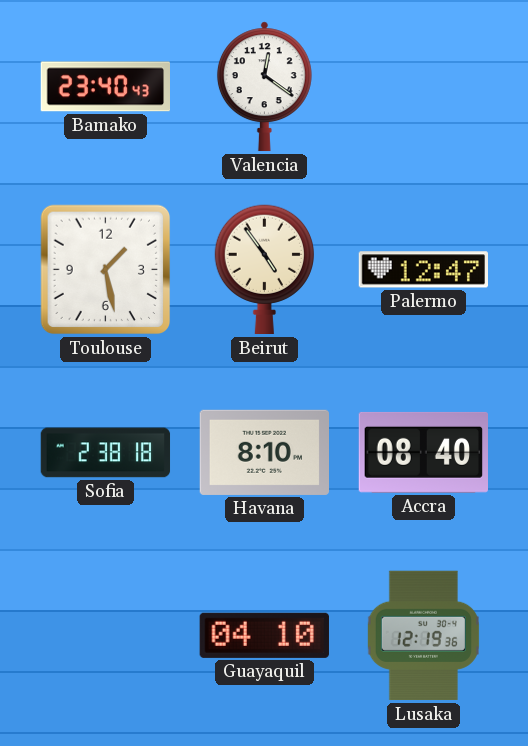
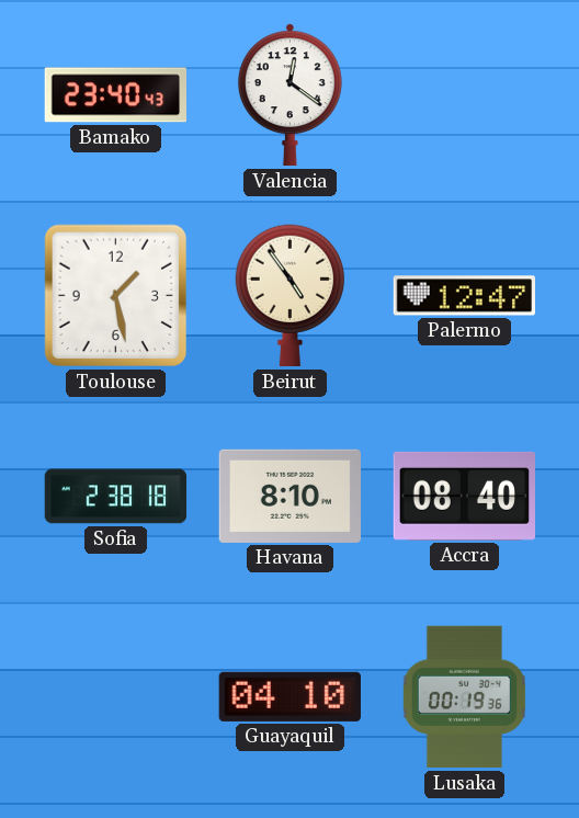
Lusaka: 12:19 -> 00:19 (464, 697)
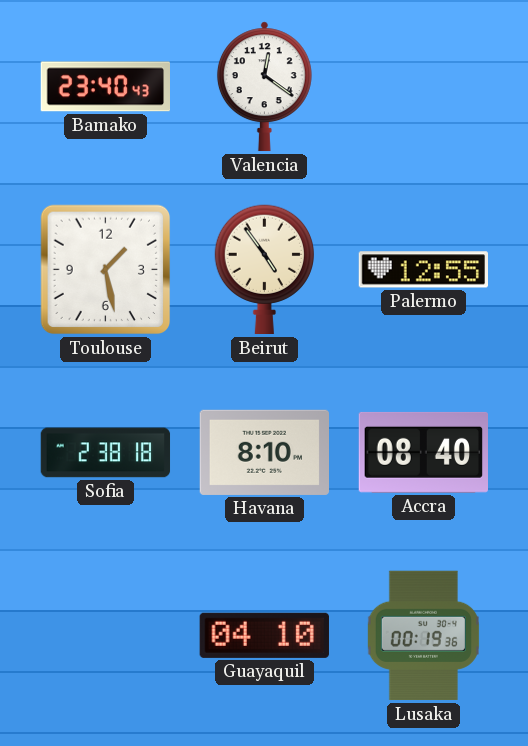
Palermo: 12:47 -> 12:55 (423, 270)
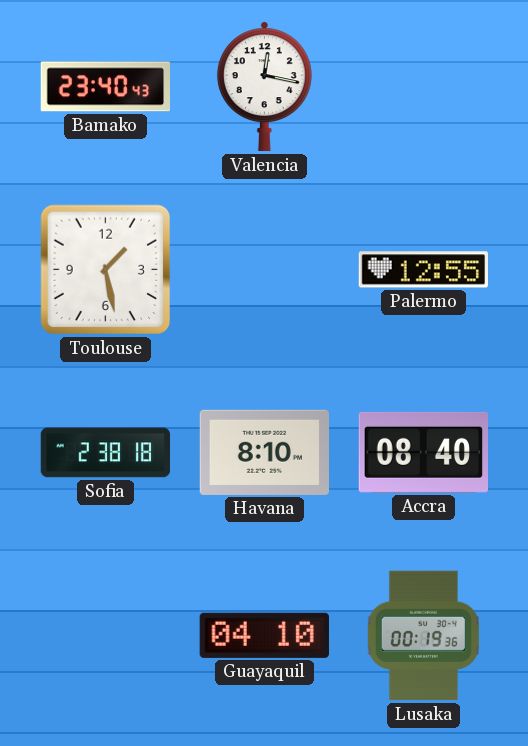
Valencia: 12:21 -> 12:17 (264, 87)
Beirut: 4:54 -> none (264, 270)
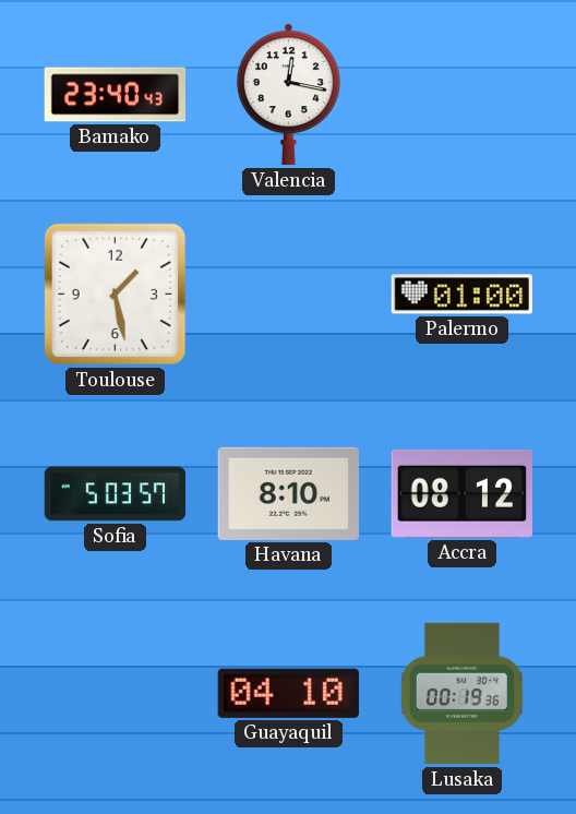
Palermo: 12:55 -> 01:00 (461, 295)
Sofia: 2:38 -> 5:03 (116, 494)
Accra: 08:40 -> 08:12 (461, 493)
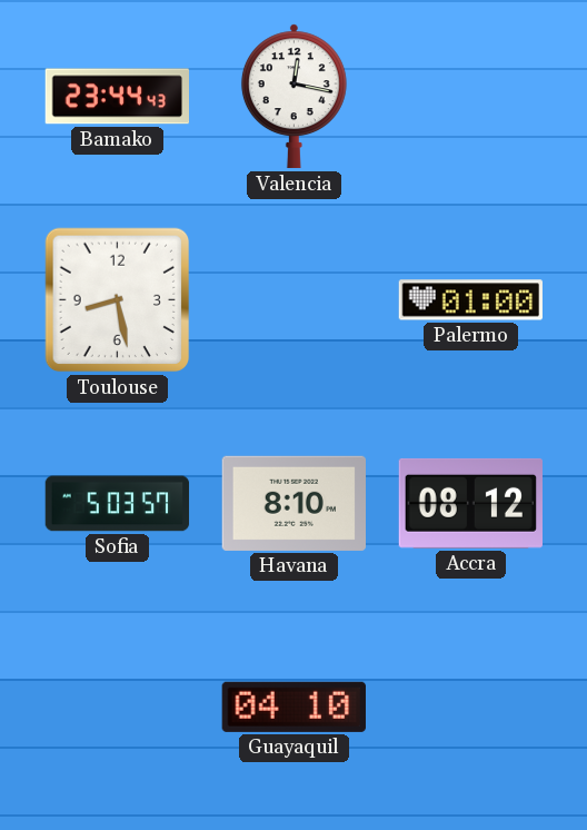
Bamako: 23:40 -> 23:44 (117, 97)
Toulouse: 1:28 -> 8:28 (118, 300)
Lusaka: 00:19 -> none (461, 694)
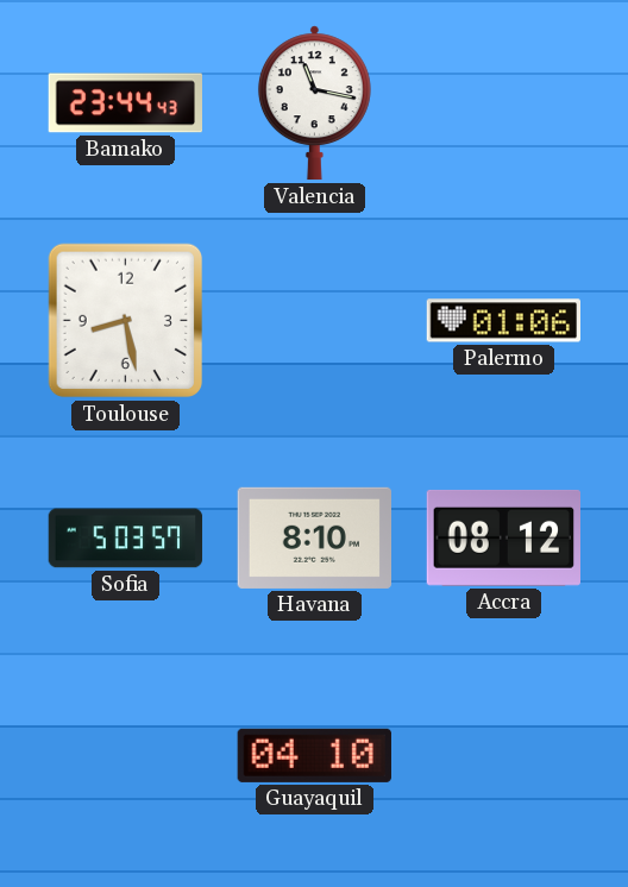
Valencia: 12:17 -> 11:17 (314, 103)
Palermo: 01:00 -> 01:06 (503, 321)
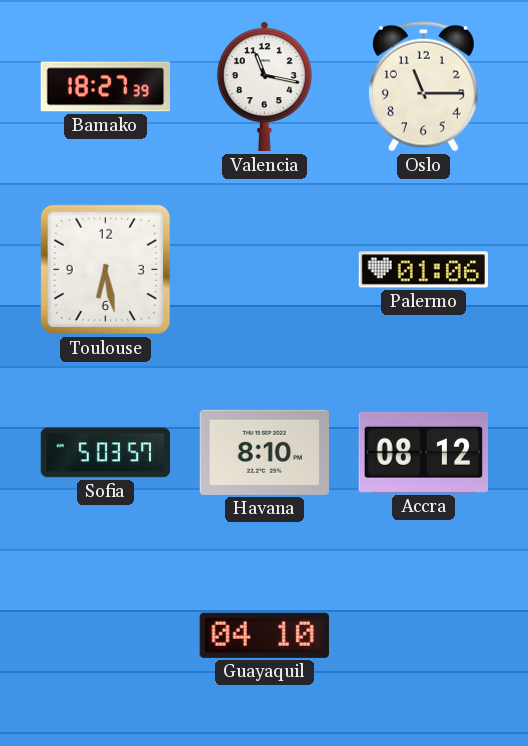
Bamako: 23:44 -> 18:27 (105, 87)
Oslo: none -> 11:15 (423, 86)
Toulouse: 8:28 -> 6:28 (106, 270)
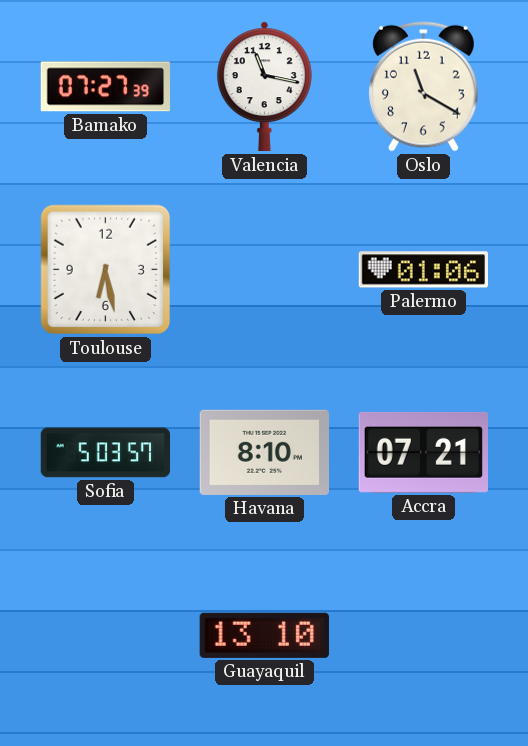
Bamako: 18:27 -> 07:27 (105, 87)
Oslo: 11:15 -> 11:20 (423, 86)
Accra: 08:12 -> 07:21 (423, 452)
Guayaquil: 04:10 -> 13:10 (264, 635)
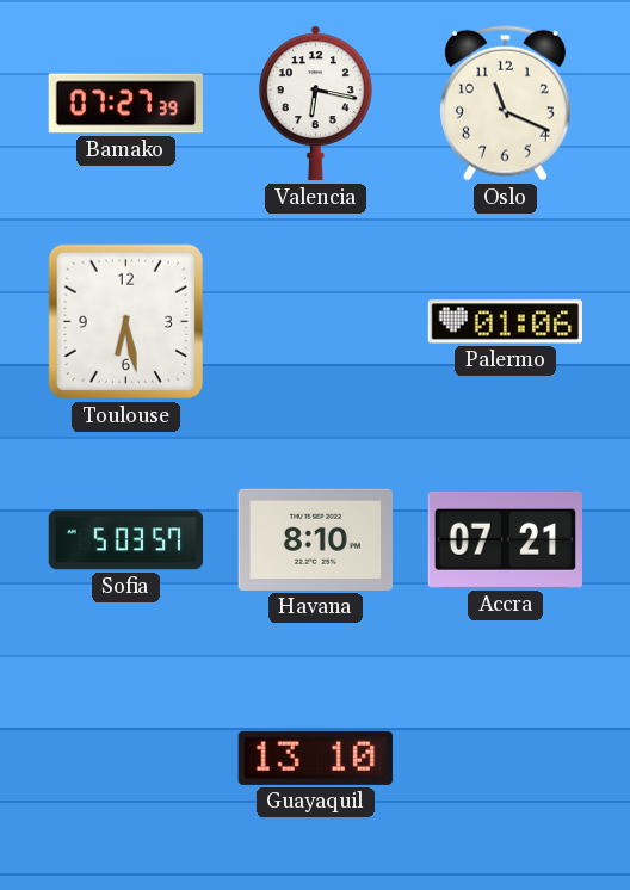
Valencia: 11:17 -> 6:17 (315, 104)
Oslo: 11:20 -> 11:19 (505, 103)
